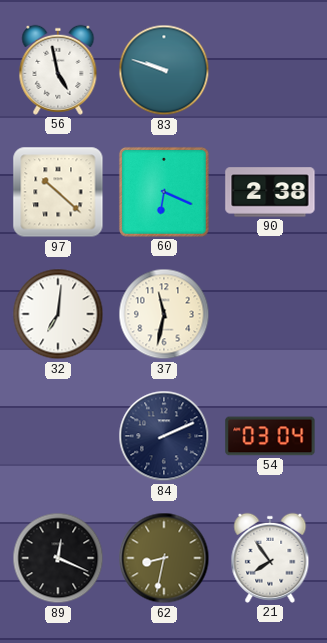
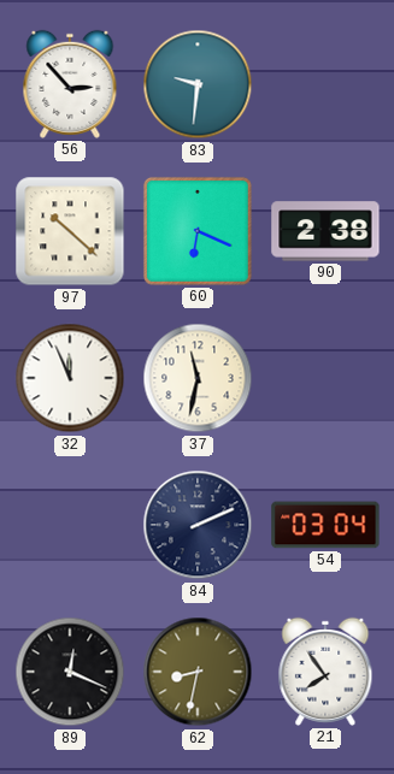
56: 4:58 -> 2:53 (70, 84)
83: 9:48 -> 9:31 (198, 84)
32: 7:01 -> 11:56 (70, 378)
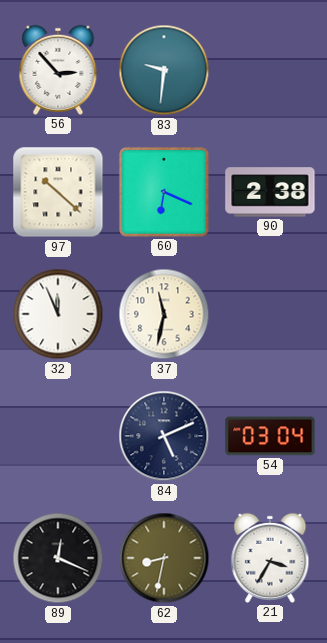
84: 2:11 -> 5:11 (164, 436)
21: 7:54 -> 3:35 (270, 558)
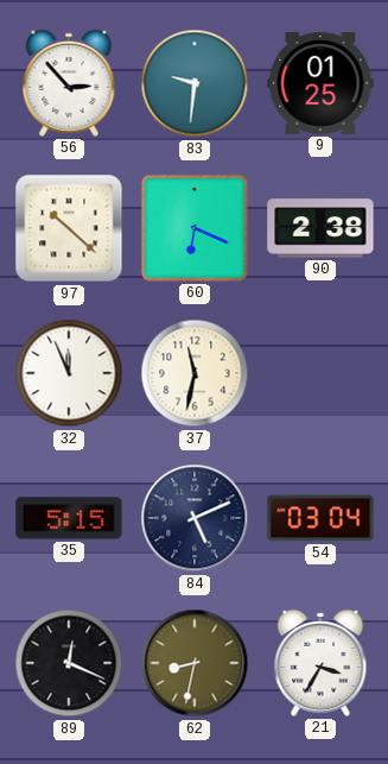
9: none -> 01:25 (320, 83)
35: none -> 5:15 (69, 518)
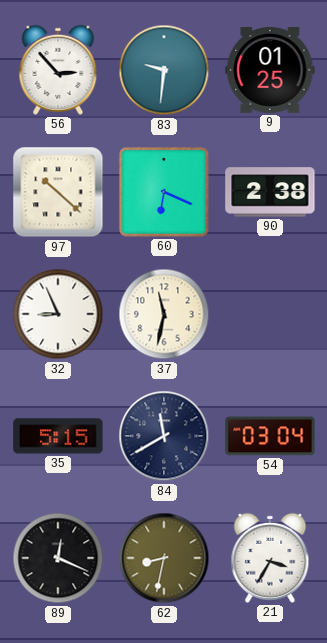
32: 11:56 -> 8:56 (58, 314)
84: 5:11 -> 11:40 (164, 436)
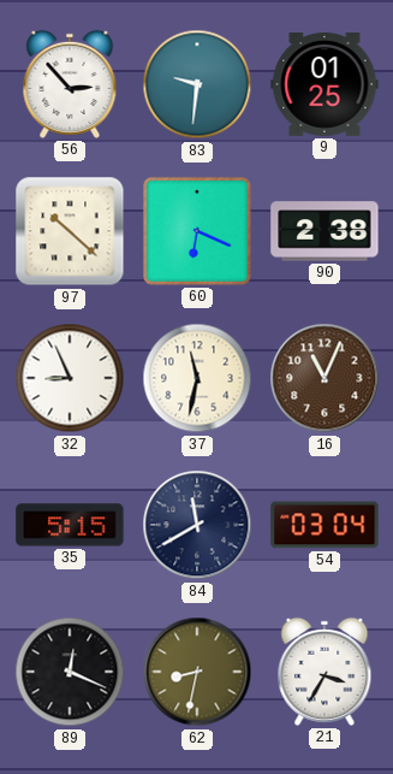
16: none -> 11:04 (324, 378)
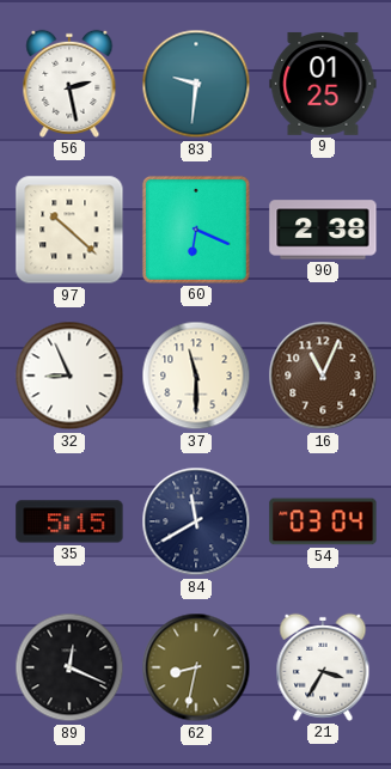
56: 2:53 -> 2:28 (69, 84)
37: 11:32 -> 11:30 (196, 376)
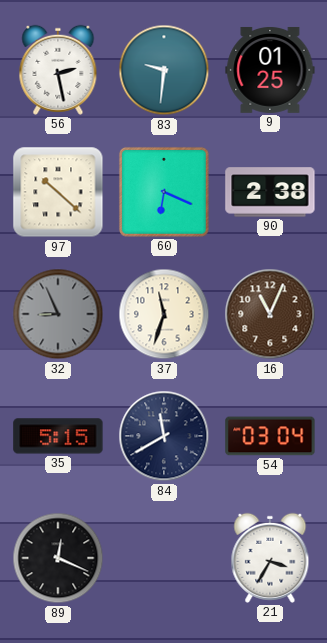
32 dial: white -> grey (58, 314)
37: 11:30 -> 11:33 (164, 314)
62: 8:32 -> none (196, 667)
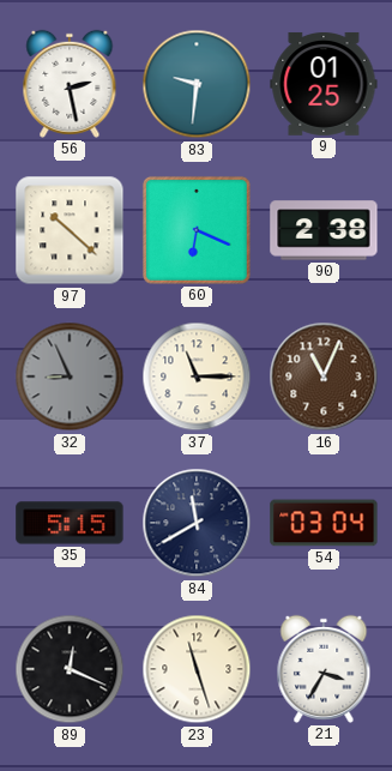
37: 11:33 -> 11:15 (197, 377)
23: none -> 11:27 (197, 669)
